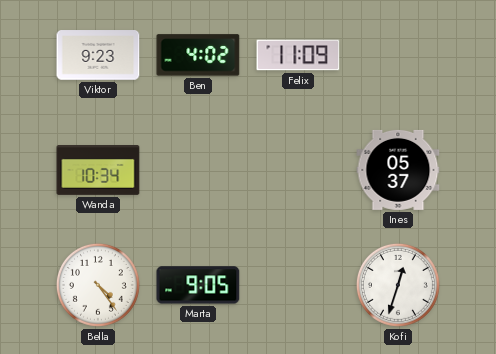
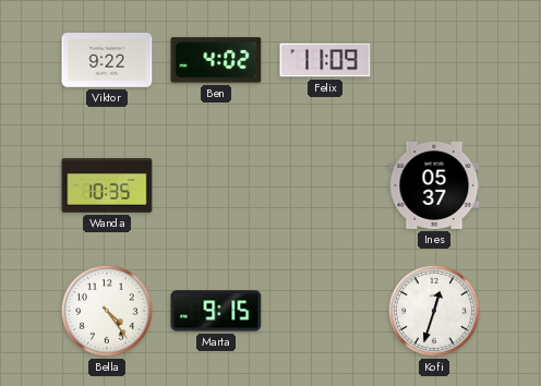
Viktor: 9:23 -> 9:22 (107, 60)
Wanda: 10:34 -> 10:35 (107, 186)
Marta: 9:05 -> 9:15 (216, 311)
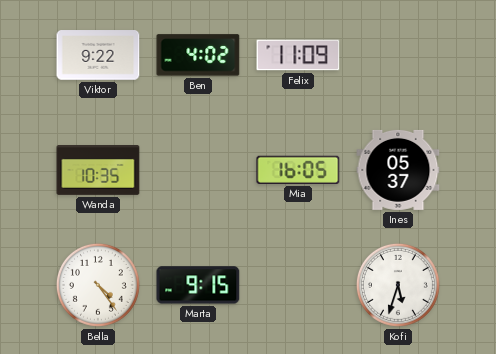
Mia: none -> 16:05 (298, 170)
Kofi: 12:33 -> 5:33 (398, 285)
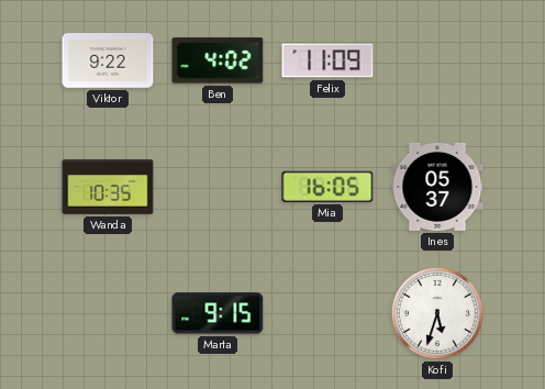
Bella: 4:24 -> none (98, 285)
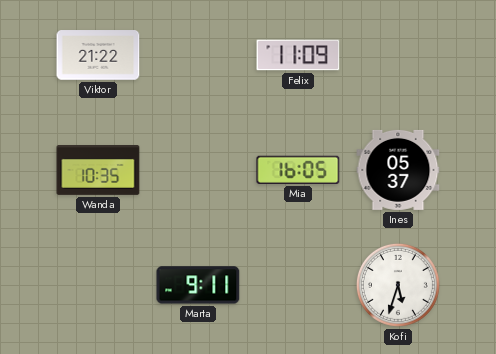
Viktor: 9:22 -> 21:22 (98, 55)
Ben: 4:02 -> none (218, 60)
Marta: 9:15 -> 9:11 (198, 285)
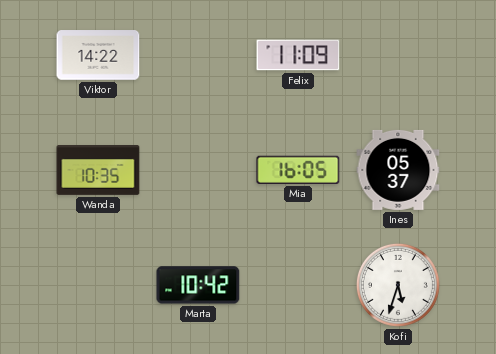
Viktor: 21:22 -> 14:22 (98, 55)
Marta: 9:11 -> 10:42 (198, 285)
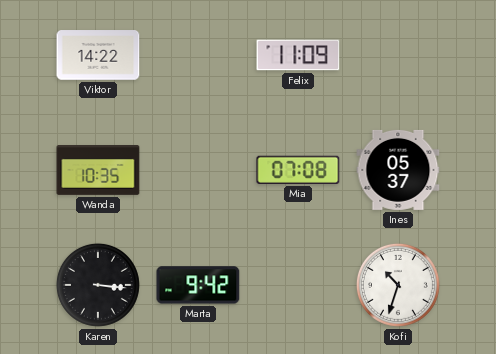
Mia: 16:05 -> 07:08 (298, 170)
Karen: none -> 3:16 (98, 285)
Marta: 10:42 -> 9:42 (198, 285)
Kofi: 5:33 -> 10:33 (398, 285)
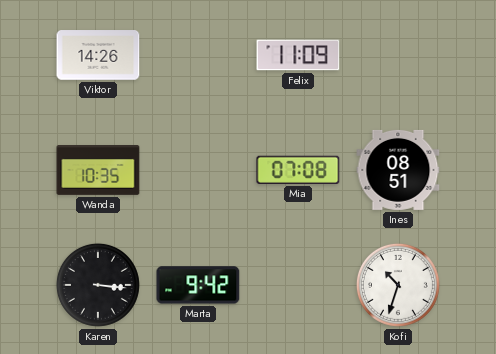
Viktor: 14:22 -> 14:26 (98, 55)
Ines: 05:37 -> 08:51 (398, 170)
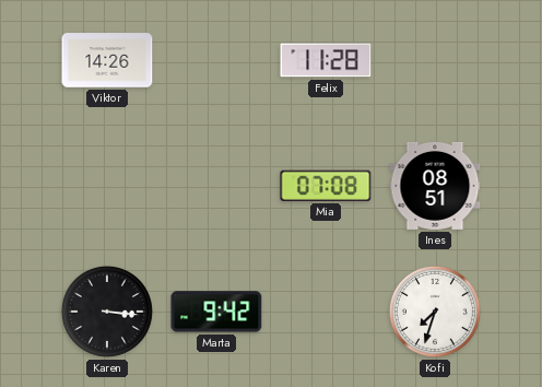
Felix: 11:09 -> 11:28 (326, 60)
Wanda: 10:35 -> none (98, 171)
Kofi: 10:33 -> 7:33 (435, 312)
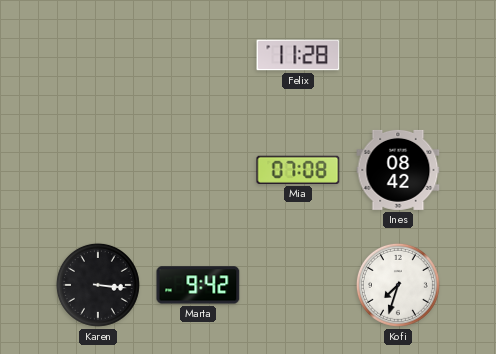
Viktor: 14:26 -> none (107, 60)
Ines: 08:51 -> 08:42 (398, 170)
